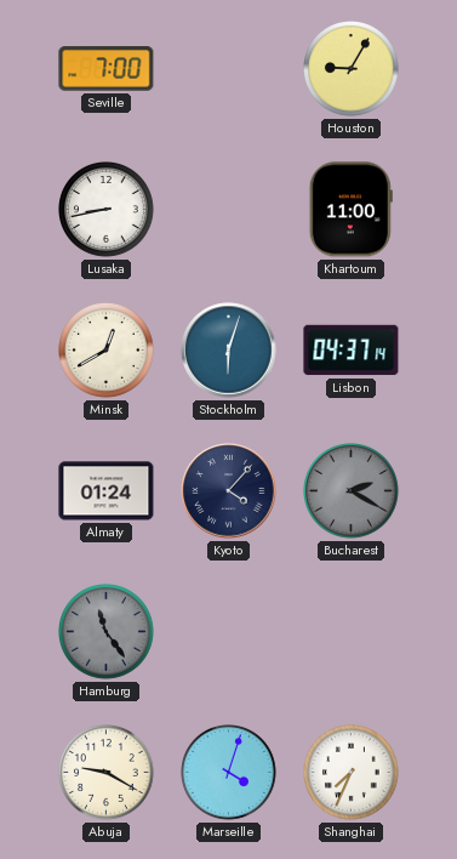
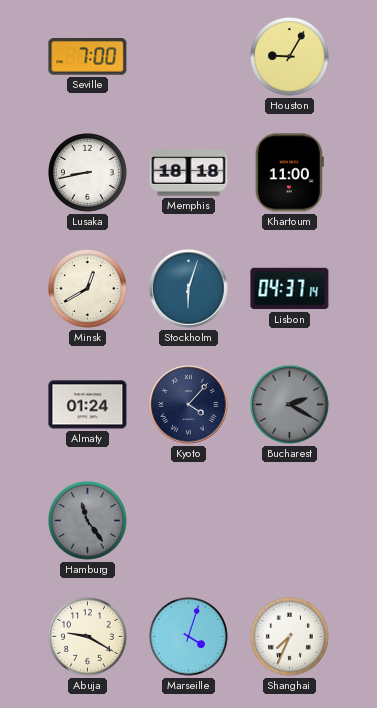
Memphis: none -> 18:18 (189, 173)
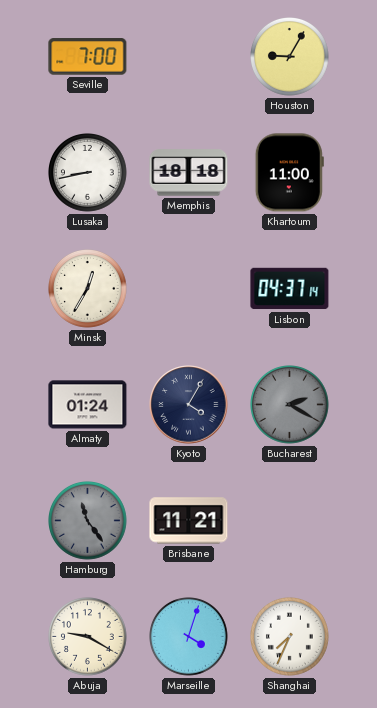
Minsk: 12:40 -> 12:35 (88, 289)
Stockholm: 6:03 -> none (189, 289)
Kyoto: 4:07 -> 4:05 (189, 405)
Brisbane: none -> 11:21 (189, 521)
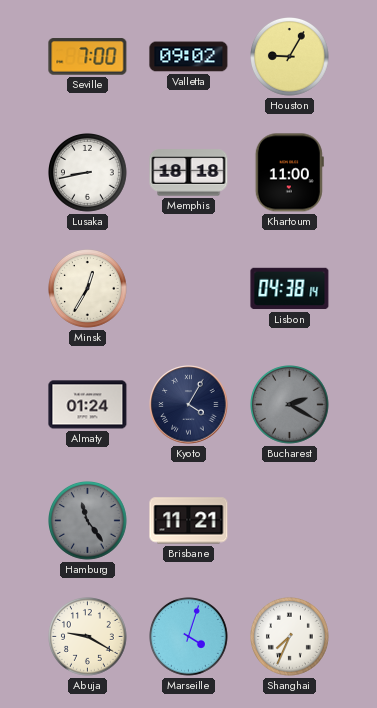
Valletta: none -> 09:02 (189, 57)
Lisbon: 04:37 -> 04:38 (290, 289)
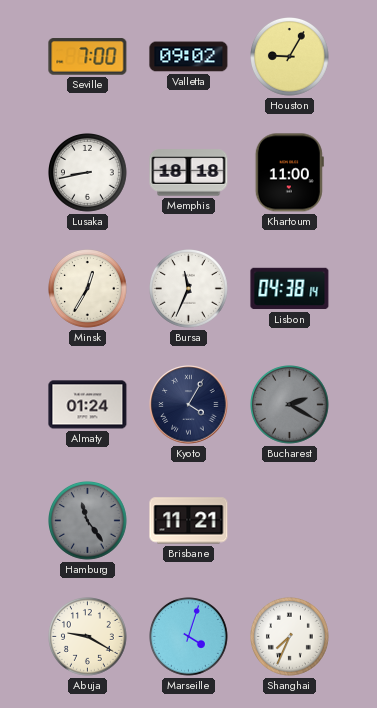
Bursa: none -> 11:34 (189, 289)
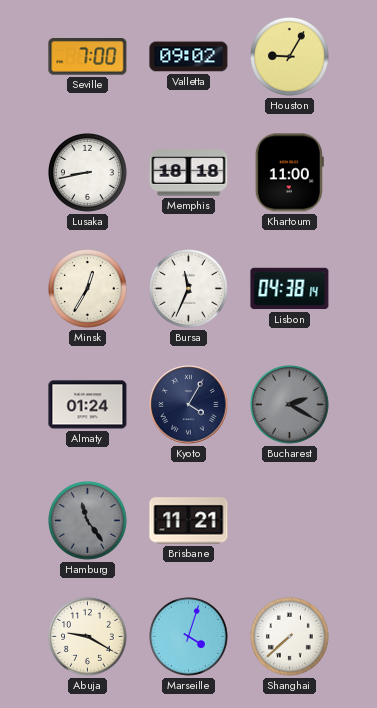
Shanghai: 7:34 -> 7:38 (290, 637)
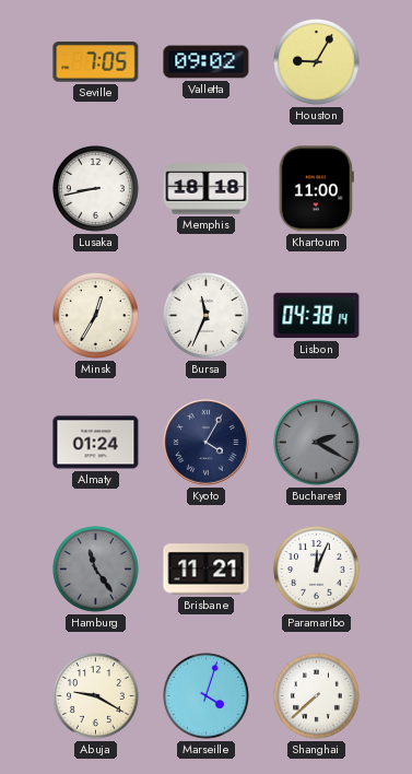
Seville: 7:00 -> 7:05 (96, 62)
Paramaribo: none -> 12:04 (317, 570)
